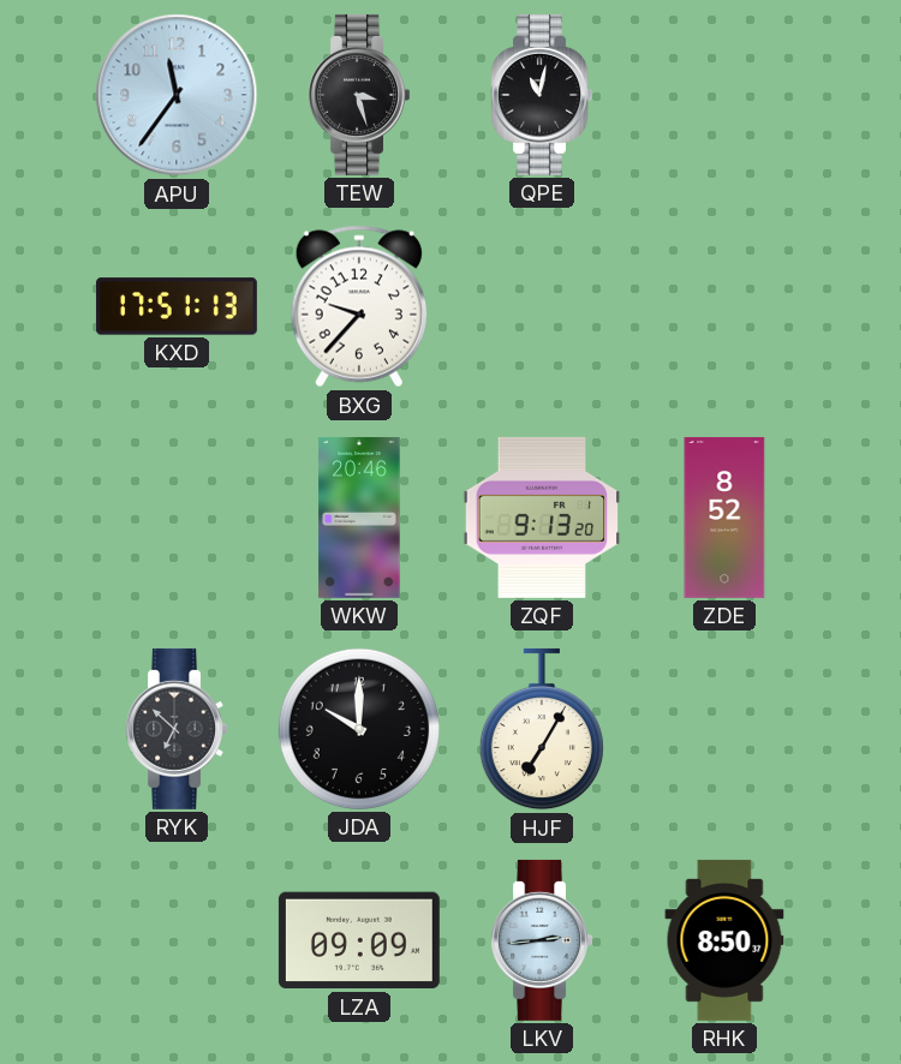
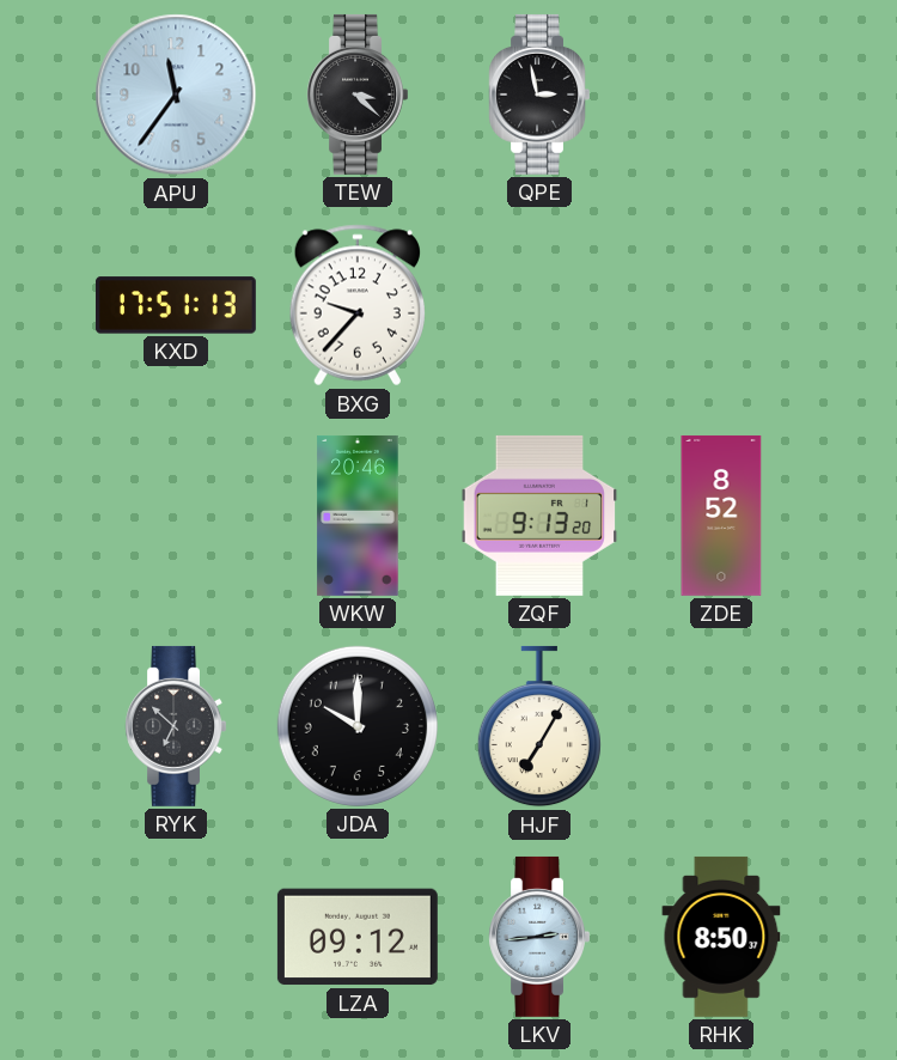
TEW: 3:27 -> 3:22 (356, 95)
QPE: 11:02 -> 2:58 (538, 95)
LZA: 09:09 -> 09:12 (358, 937)
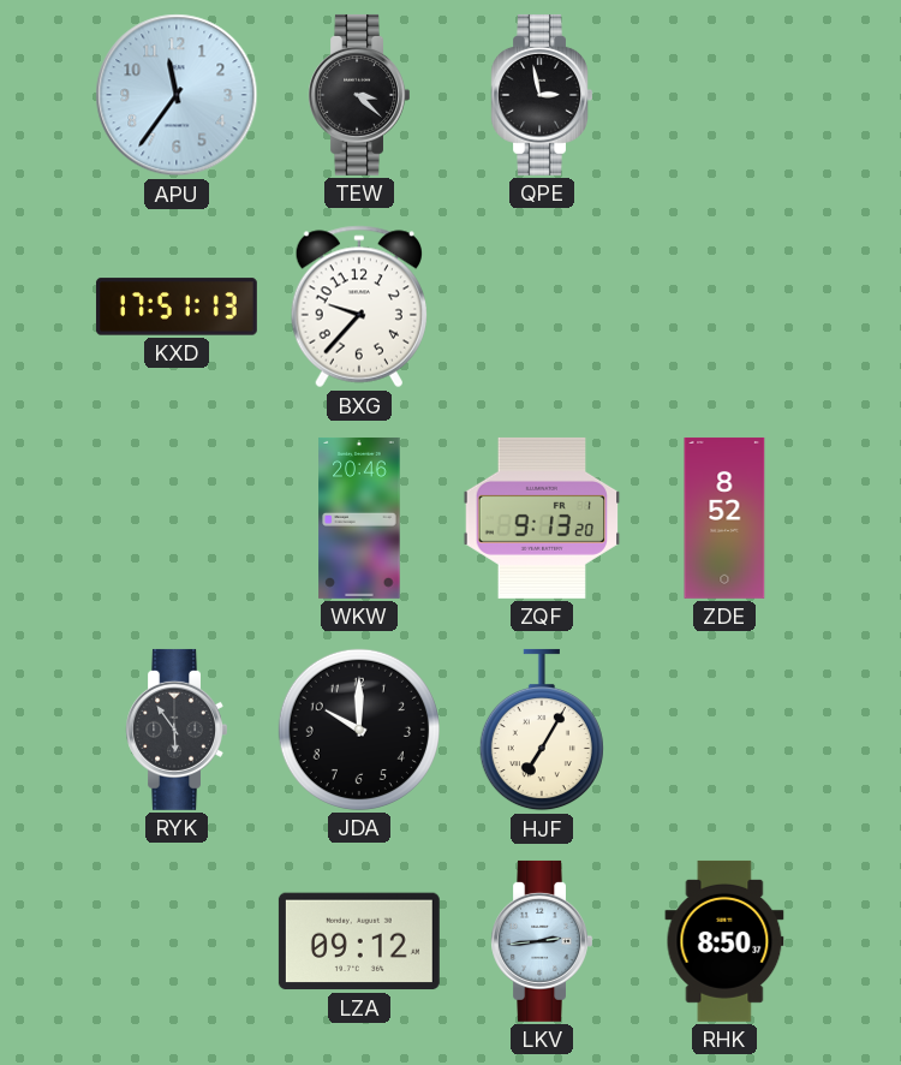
RYK: 6:52 -> 5:54 (175, 730)
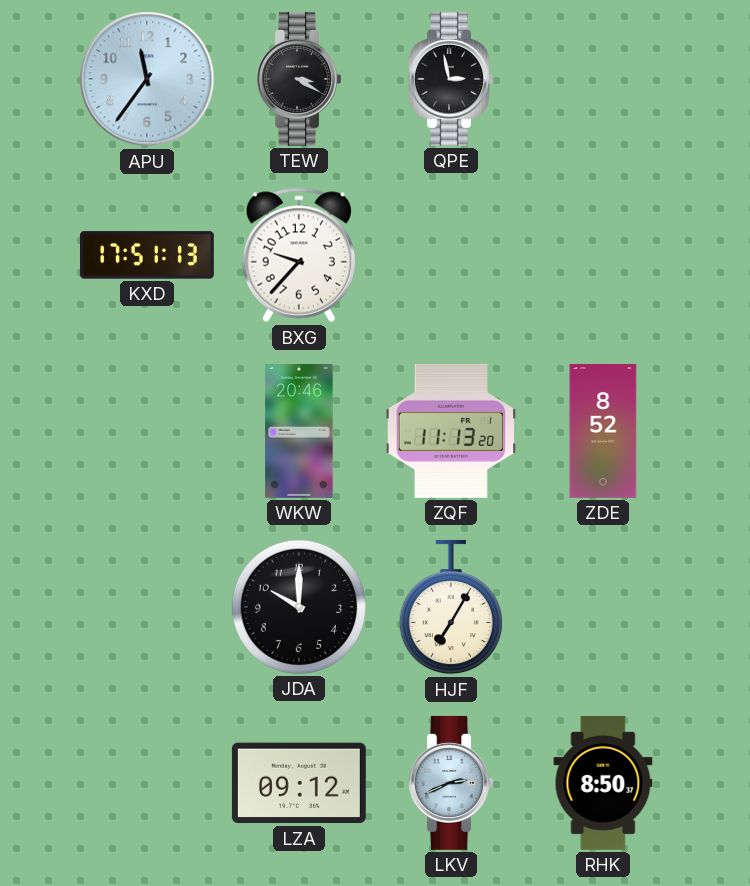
TEW: 3:22 -> 3:20 (298, 79)
ZQF: 9:13 -> 11:13 (451, 431)
RYK: 5:54 -> none (175, 730)
LKV: 2:44 -> 2:41 (450, 783)
